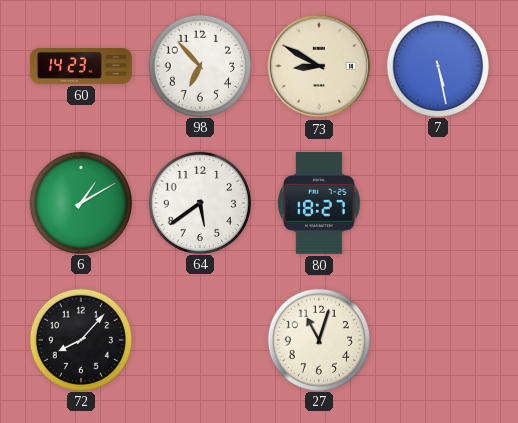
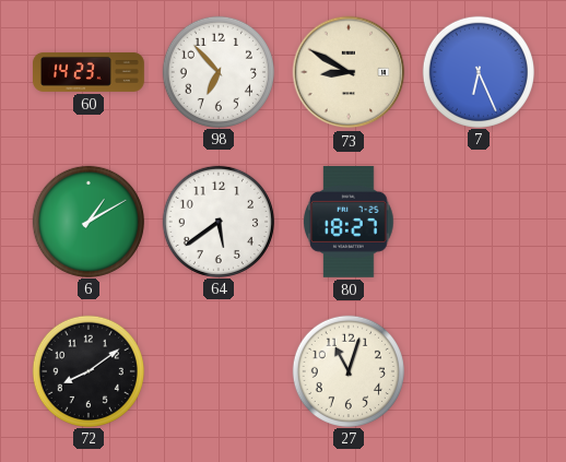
7: 5:28 -> 6:26 (477, 71)
72: 8:07 -> 8:09 (87, 370)
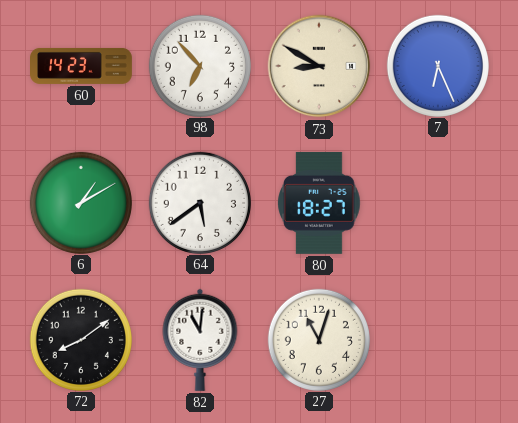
82: none -> 11:01 (200, 340)
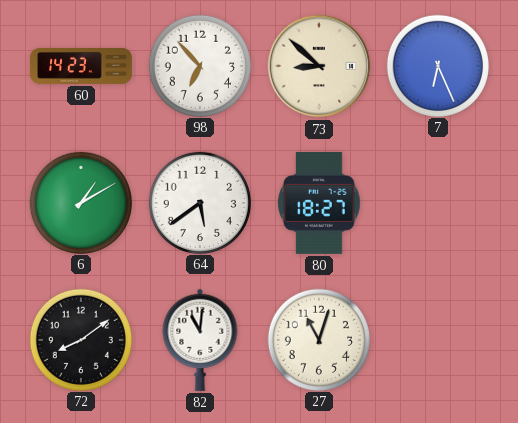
73: 8:50 -> 8:52 (319, 66)
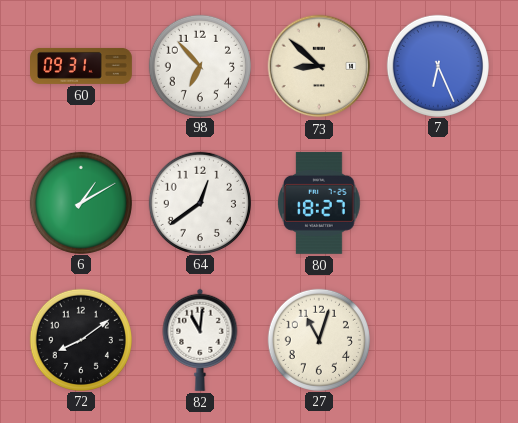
60: 14:23 -> 09:31 (82, 66)
64: 5:39 -> 12:39 (199, 202)
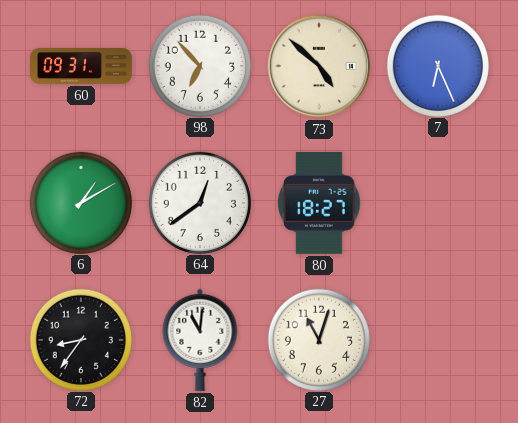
73: 8:52 -> 4:52 (319, 66)
72: 8:09 -> 8:36 (80, 339)
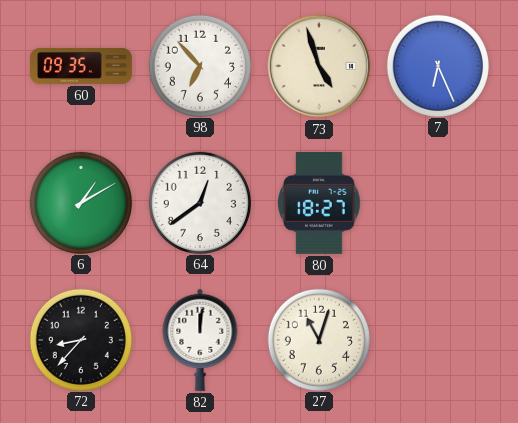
60: 09:31 -> 09:35 (82, 66)
73: 4:52 -> 4:57 (319, 66)
72: 8:36 -> 8:37 (80, 339)
82: 11:01 -> 12:01 (200, 340)
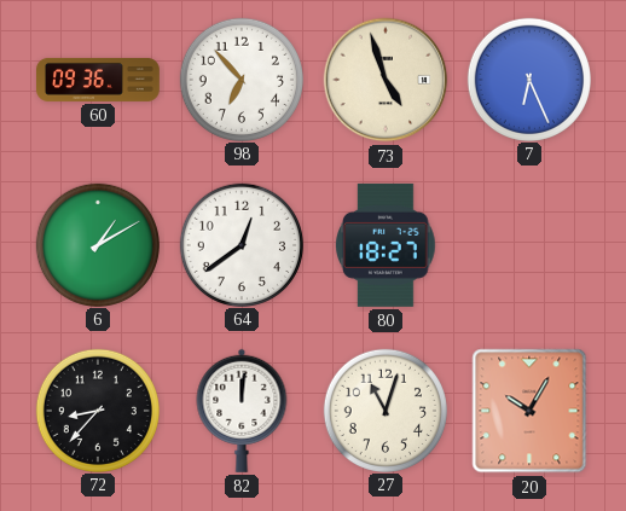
60: 09:35 -> 09:36 (99, 80)
20: none -> 10:05 (529, 411)
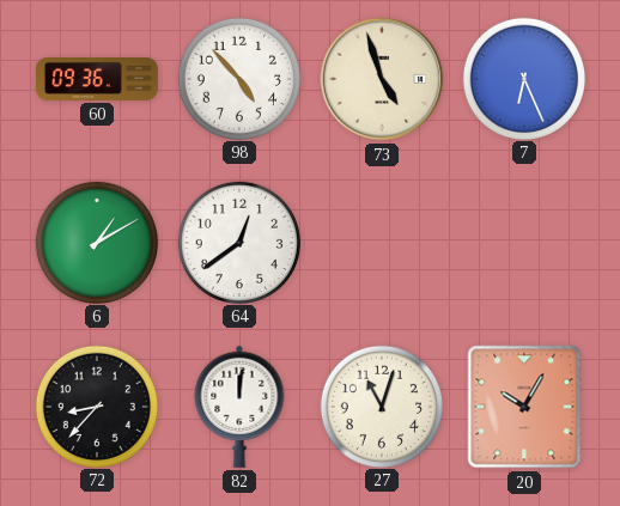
98: 6:53 -> 4:53 (238, 78)
80: 18:27 -> none (386, 245)
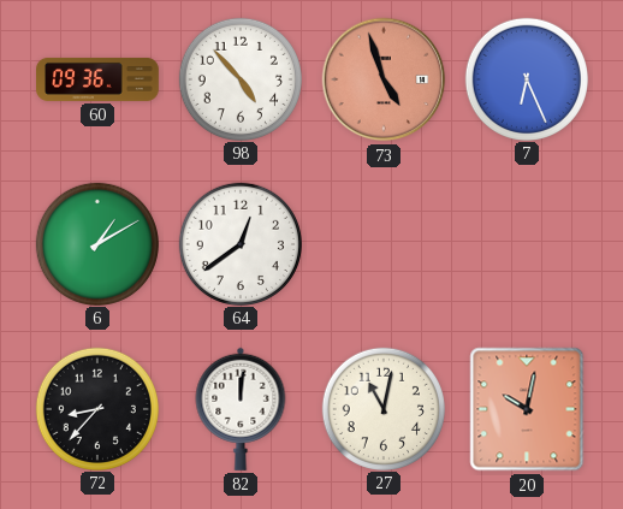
73 dial: cream -> salmon (384, 79)
27: 11:03 -> 11:02 (382, 408)
20: 10:05 -> 10:02 (527, 409)
